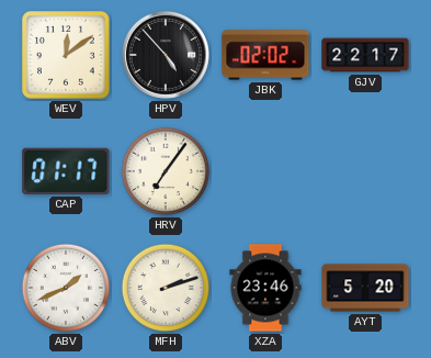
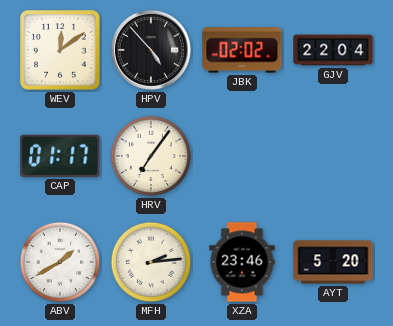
GJV: 22:17 -> 22:04 (333, 50)
ABV: 1:41 -> 1:40 (60, 262)
MFH: 2:12 -> 2:14 (151, 262)
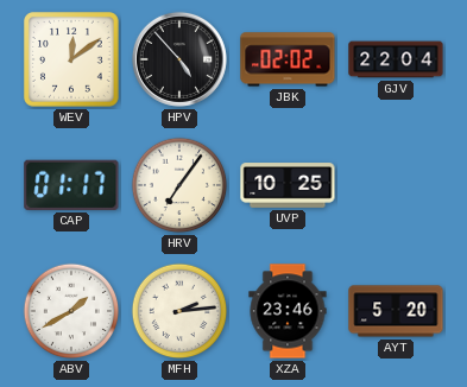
UVP: none -> 10:25 (288, 185)
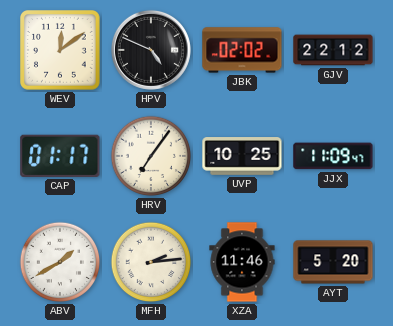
HPV: 4:53 -> 4:49 (151, 50)
GJV: 22:04 -> 22:12 (333, 50)
JJX: none -> 11:09 (333, 156)
XZA: 23:46 -> 11:46 (242, 262)
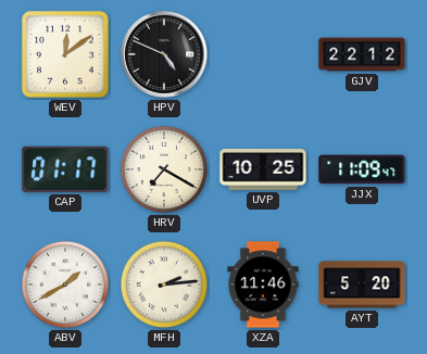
JBK: 02:02 -> none (242, 50)
HRV: 7:06 -> 7:20 (164, 169)
